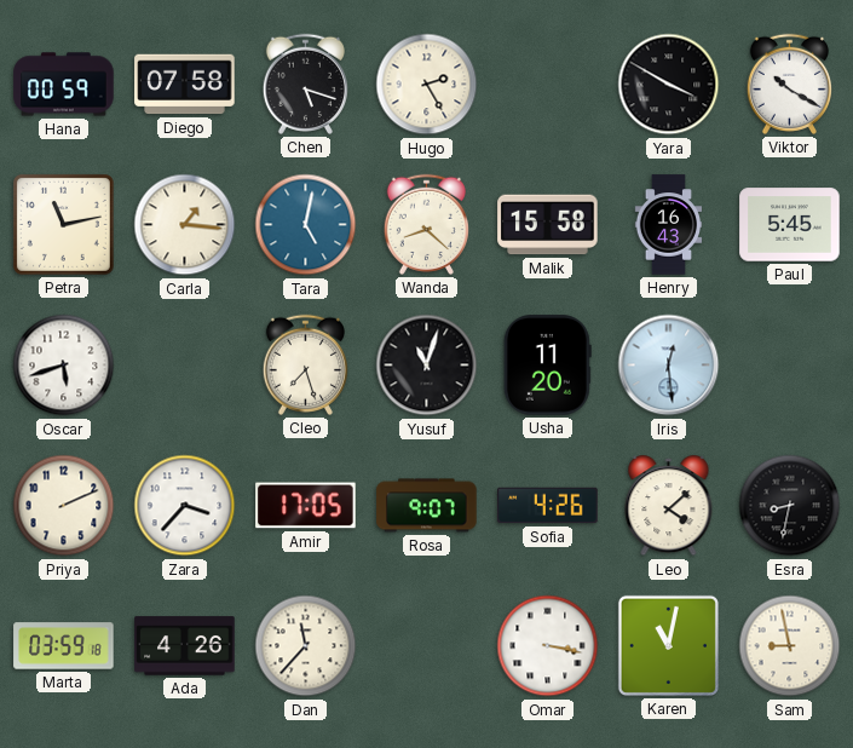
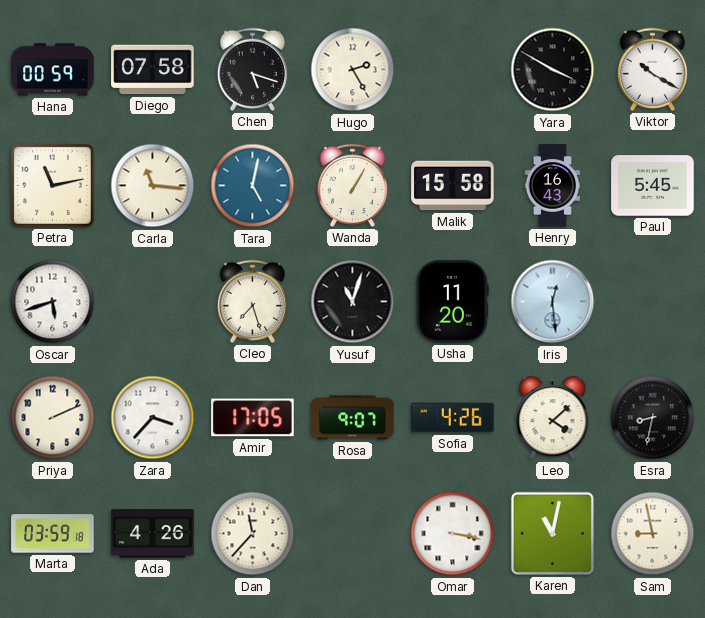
Carla: 1:16 -> 11:16 (153, 186)
Wanda: 8:22 -> 1:05 (352, 185)
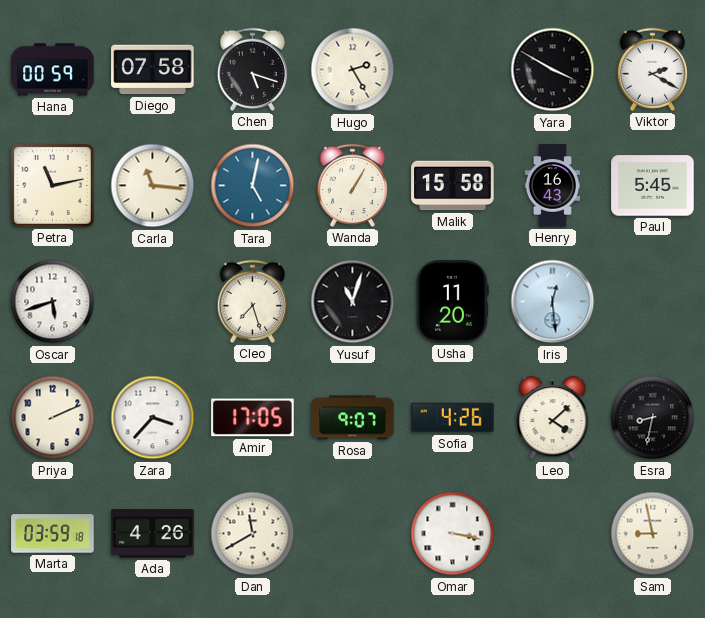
Viktor: 10:20 -> 2:20 (652, 69)
Dan: 11:37 -> 11:40 (253, 534)
Karen: 11:02 -> none (552, 533)
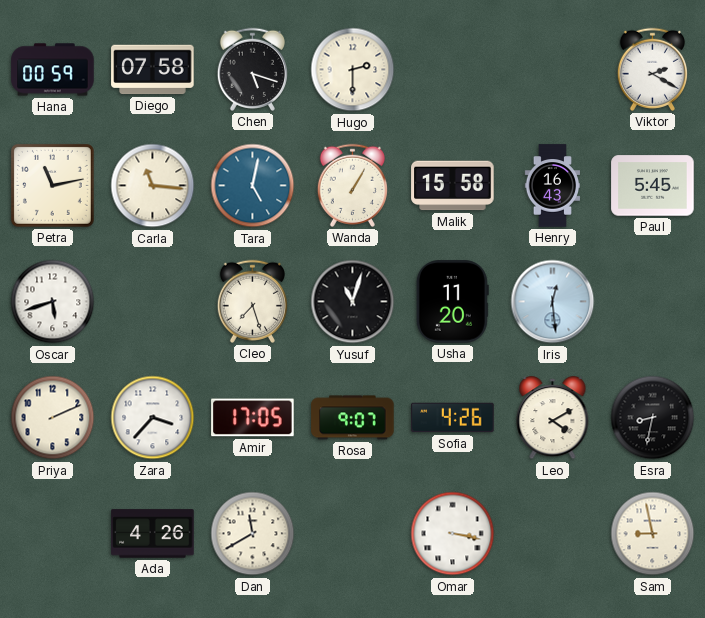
Hugo: 2:25 -> 2:30 (353, 70)
Yara: 3:50 -> none (553, 70)
Leo: 4:08 -> 4:10 (553, 418)
Marta: 03:59 -> none (53, 534)
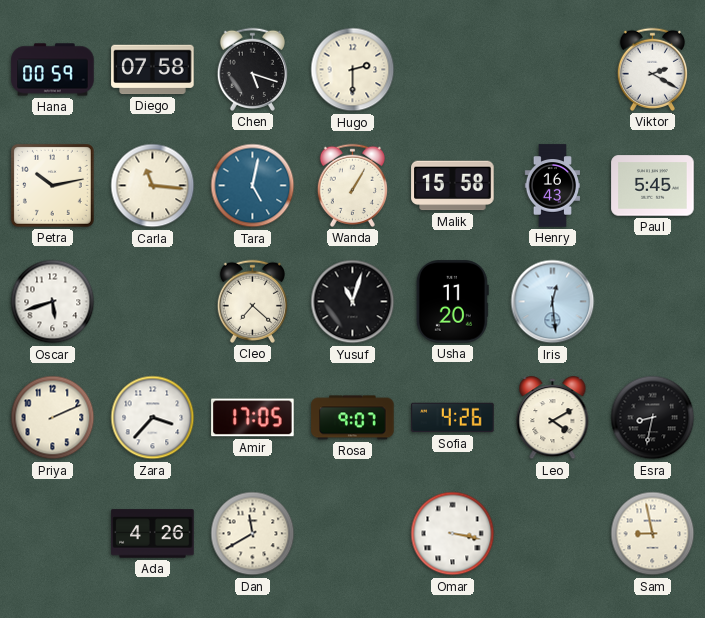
Petra: 11:13 -> 10:13 (52, 185)
Cleo: 7:27 -> 7:22 (252, 301)
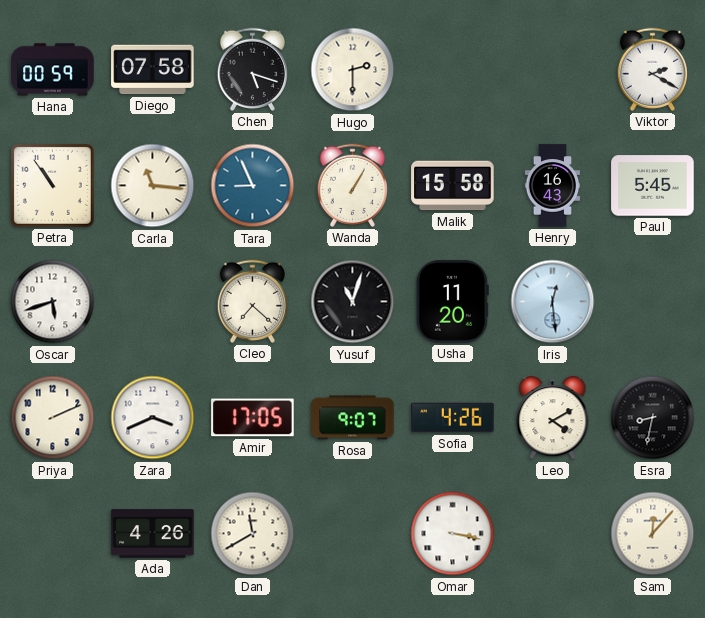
Petra: 10:13 -> 10:54 (52, 185)
Tara: 5:02 -> 8:56 (253, 186)
Zara: 3:37 -> 3:41 (153, 418)
Sam: 8:58 -> 12:07 (653, 534)
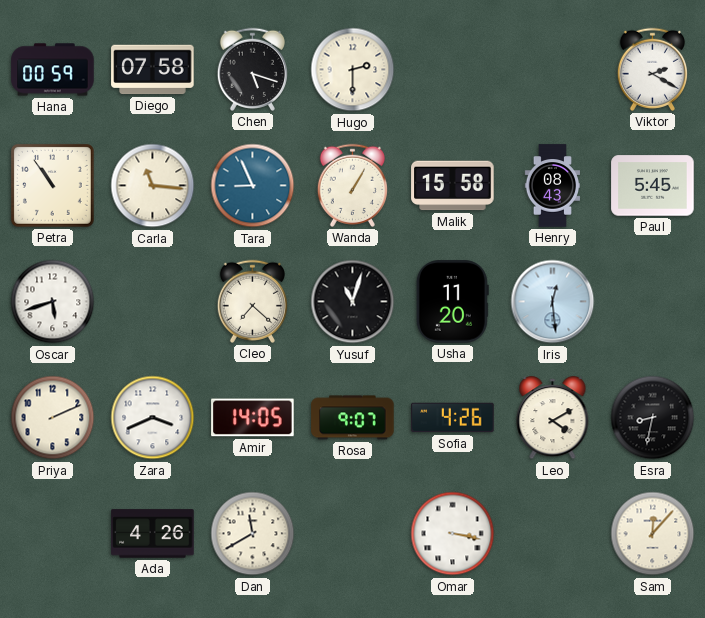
Henry: 16:43 -> 08:43 (552, 186)
Amir: 17:05 -> 14:05 (253, 418)
